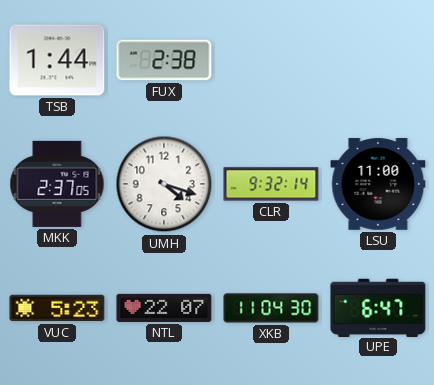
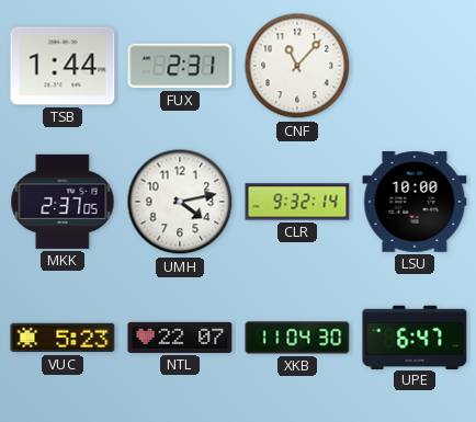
FUX: 2:38 -> 2:31 (180, 66)
CNF: none -> 11:07 (297, 66)
UMH: 4:18 -> 4:13 (180, 202)
LSU: 11:00 -> 10:00 (415, 202)
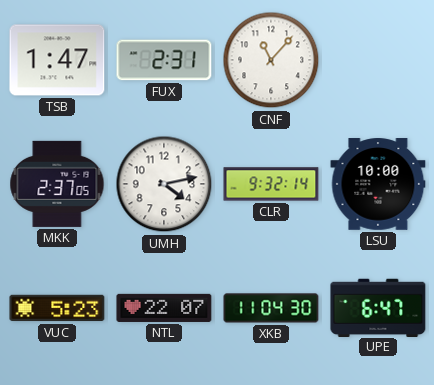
TSB: 1:44 -> 1:47 (57, 60)
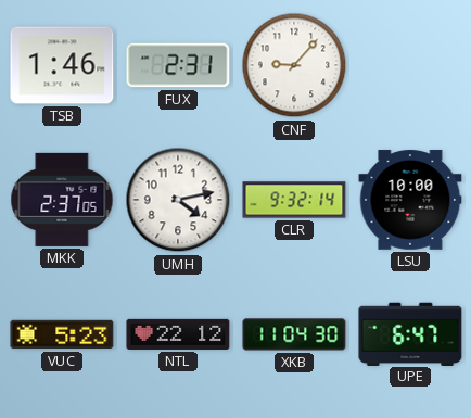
TSB: 1:47 -> 1:46 (62, 65)
CNF: 11:07 -> 9:07 (294, 65)
NTL: 22:07 -> 22:12 (178, 334)
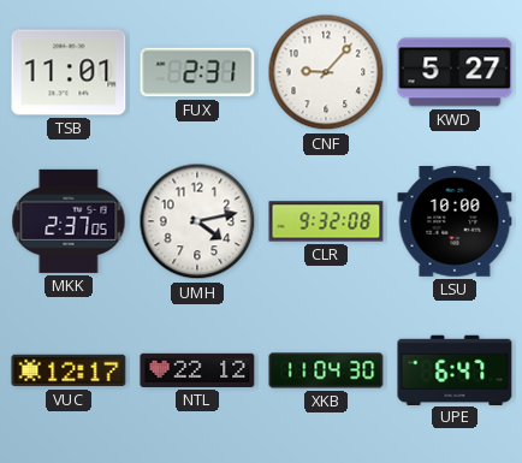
TSB: 1:46 -> 11:01 (69, 72)
KWD: none -> 5:27 (455, 72)
CLR: 9:32:14 -> 9:32:08 (326, 221)
VUC: 5:23 -> 12:17 (69, 370)
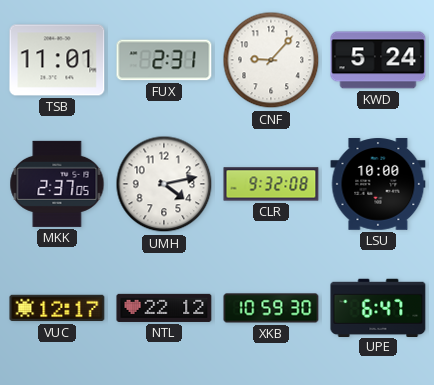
KWD: 5:27 -> 5:24 (378, 60)
XKB: 11:04 -> 10:59 (271, 308)
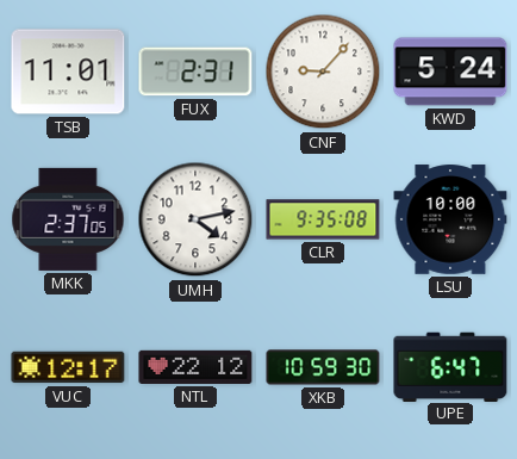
CLR: 9:32 -> 9:35 (323, 219)
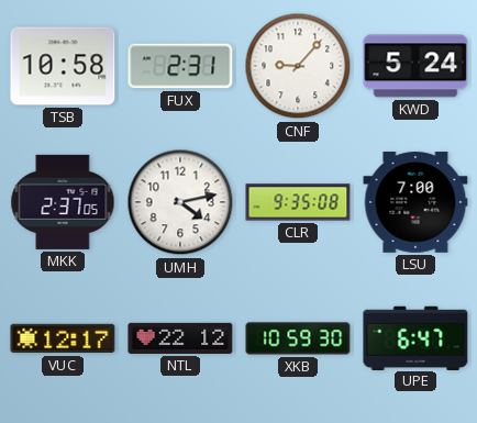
TSB: 11:01 -> 10:58 (63, 66)
LSU: 10:00 -> 7:00 (415, 202)
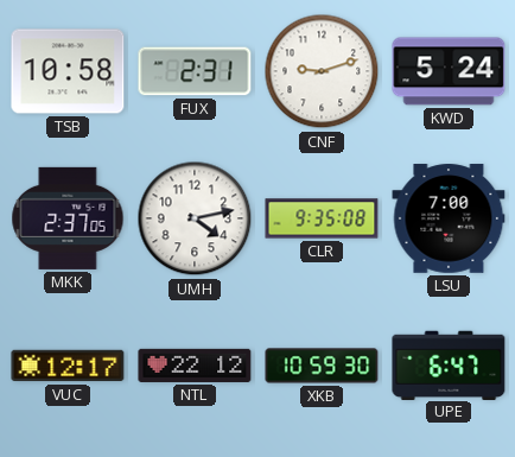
CNF: 9:07 -> 9:12 (322, 71)
